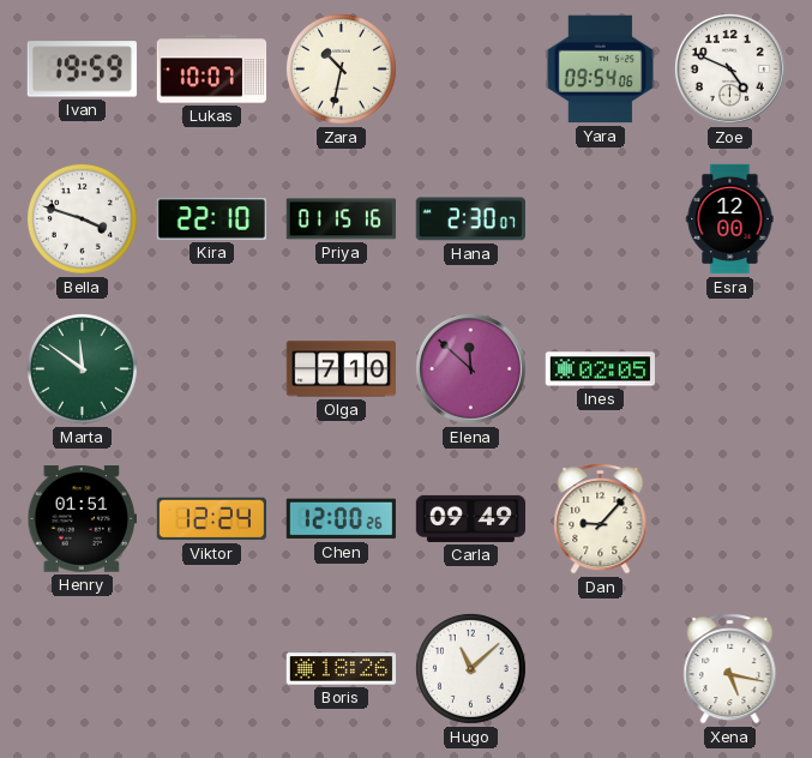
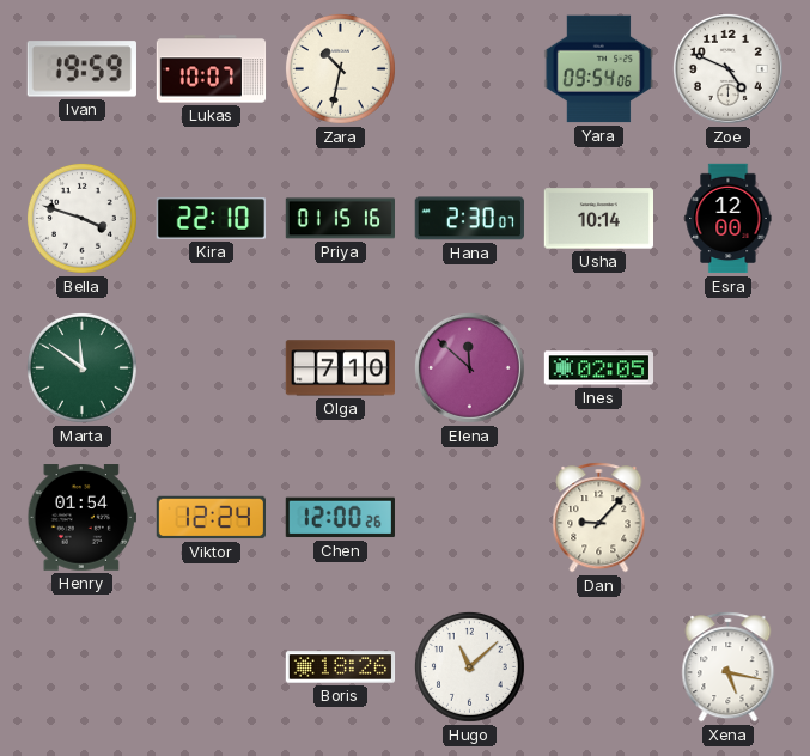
Usha: none -> 10:14 (598, 219)
Henry: 01:51 -> 01:54 (81, 518)
Carla: 09:49 -> none (471, 518)
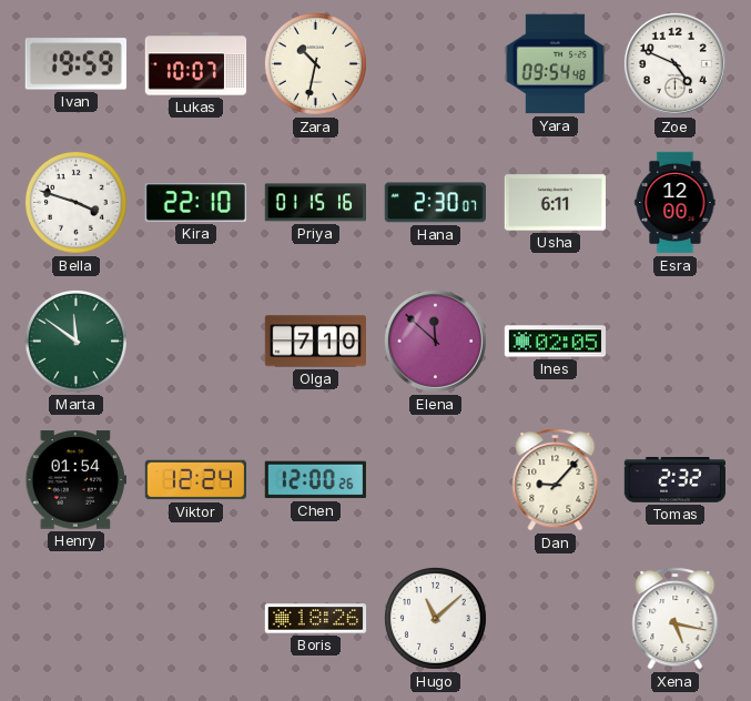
Yara: 09:54:06 -> 09:54:48 (555, 64)
Usha: 10:14 -> 6:11 (555, 203)
Tomas: none -> 2:32 (676, 480)
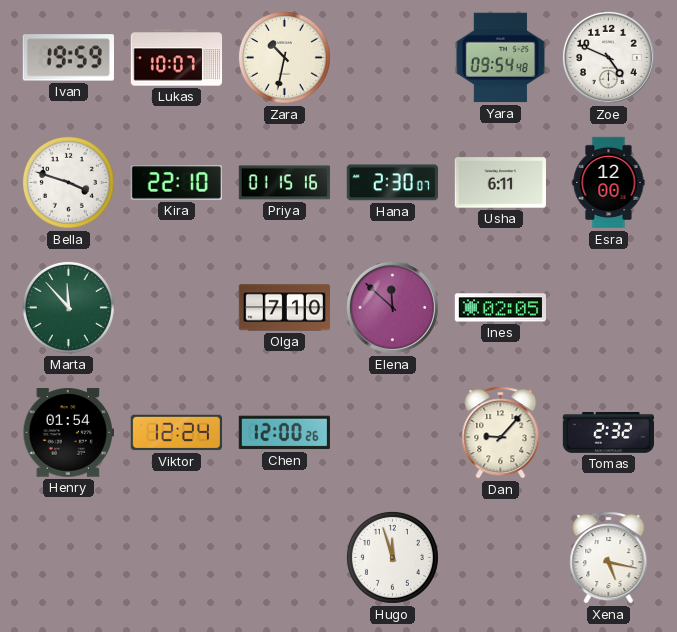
Marta: 11:51 -> 11:53 (68, 307)
Boris: 18:26 -> none (316, 619)
Hugo: 11:08 -> 11:57 (392, 557)
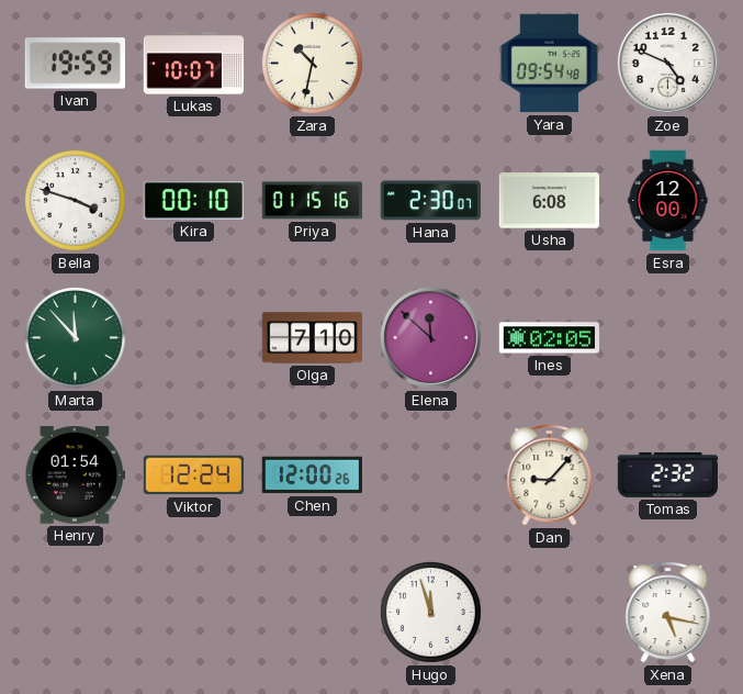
Kira: 22:10 -> 00:10 (193, 201)
Usha: 6:11 -> 6:08 (549, 201)
